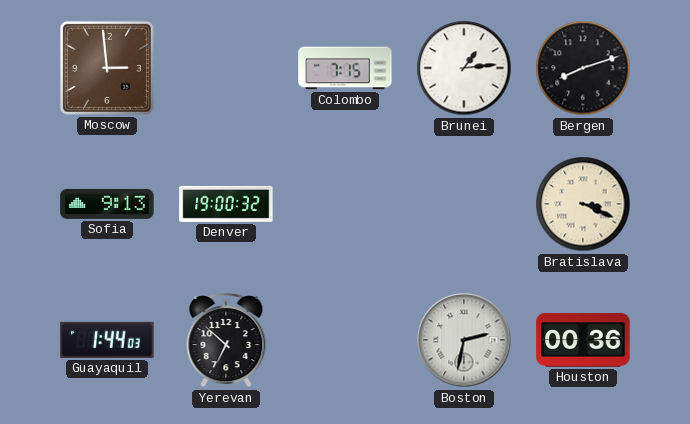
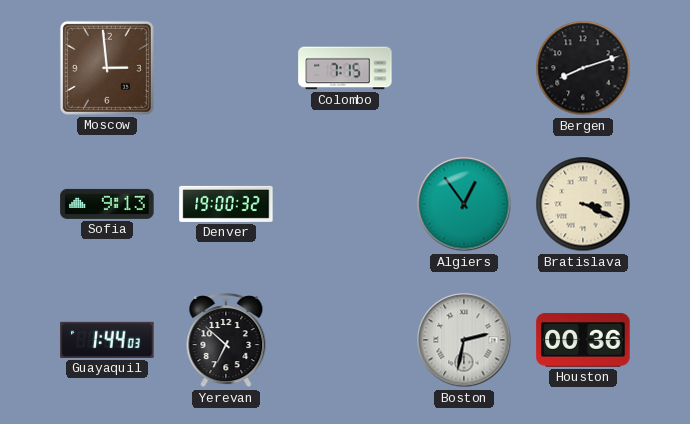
Brunei: 1:14 -> none (464, 68)
Algiers: none -> 12:54 (464, 204)
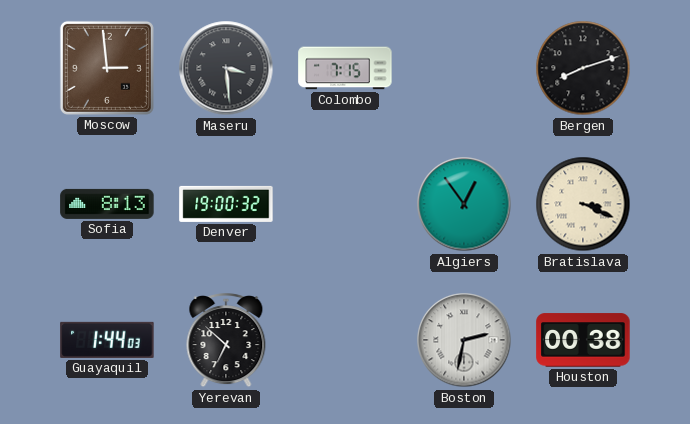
Maseru: none -> 3:29 (226, 68)
Sofia: 9:13 -> 8:13 (107, 204)
Houston: 00:36 -> 00:38 (583, 340)
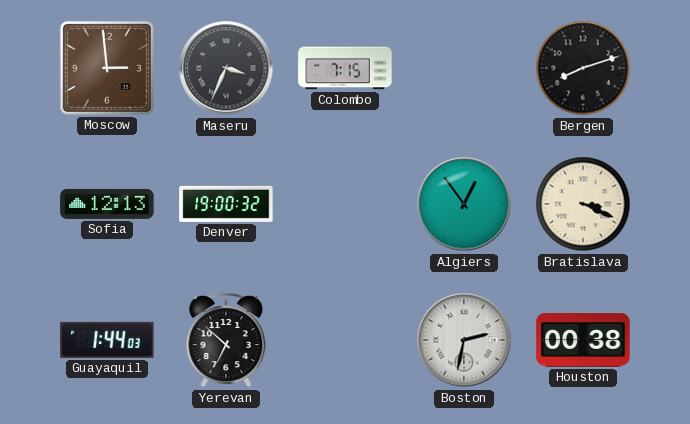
Maseru: 3:29 -> 3:34 (226, 68)
Sofia: 8:13 -> 12:13 (107, 204)
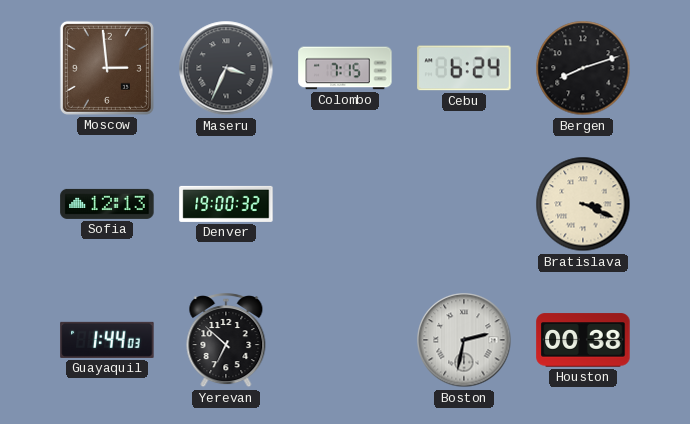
Cebu: none -> 6:24 (464, 68)
Algiers: 12:54 -> none (464, 204)
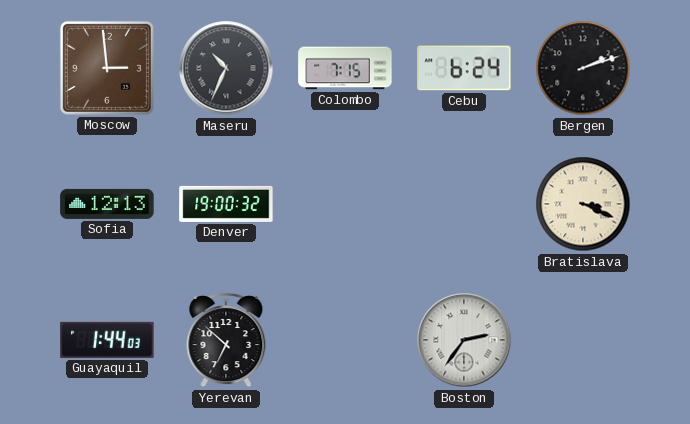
Maseru: 3:34 -> 10:34 (226, 68)
Bergen: 8:12 -> 2:12 (583, 68)
Boston: 2:32 -> 2:36 (464, 340)
Houston: 00:38 -> none (583, 340)
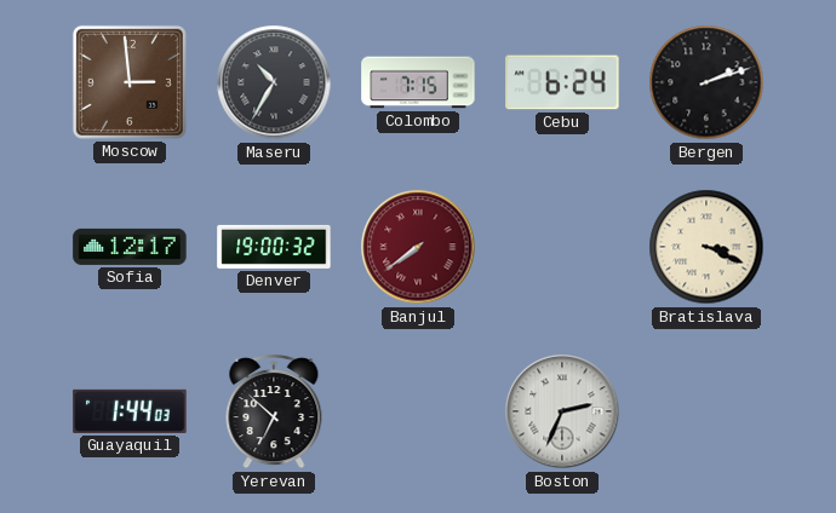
Maseru: 10:34 -> 10:35 (274, 82)
Sofia: 12:13 -> 12:17 (130, 247)
Banjul: none -> 7:39 (418, 247)
Boston: 2:36 -> 2:34 (562, 411)
